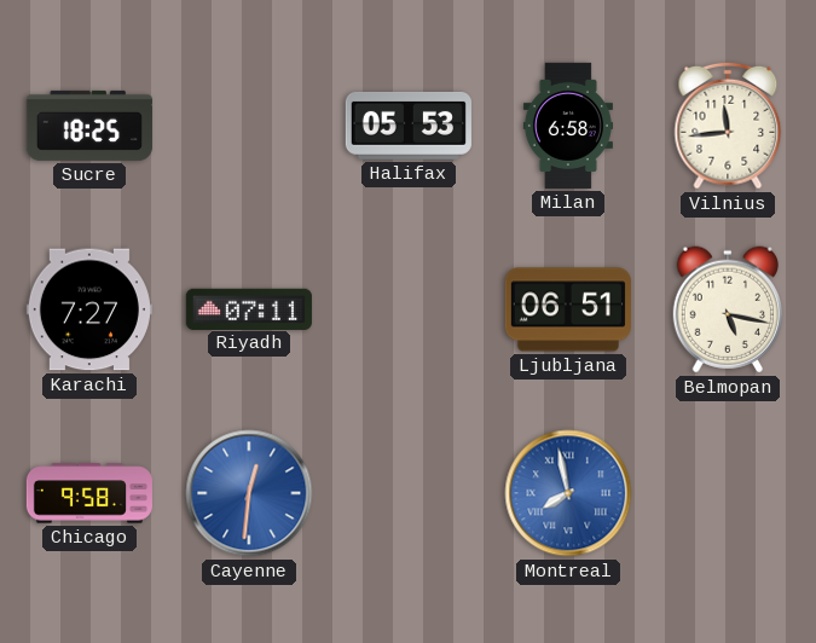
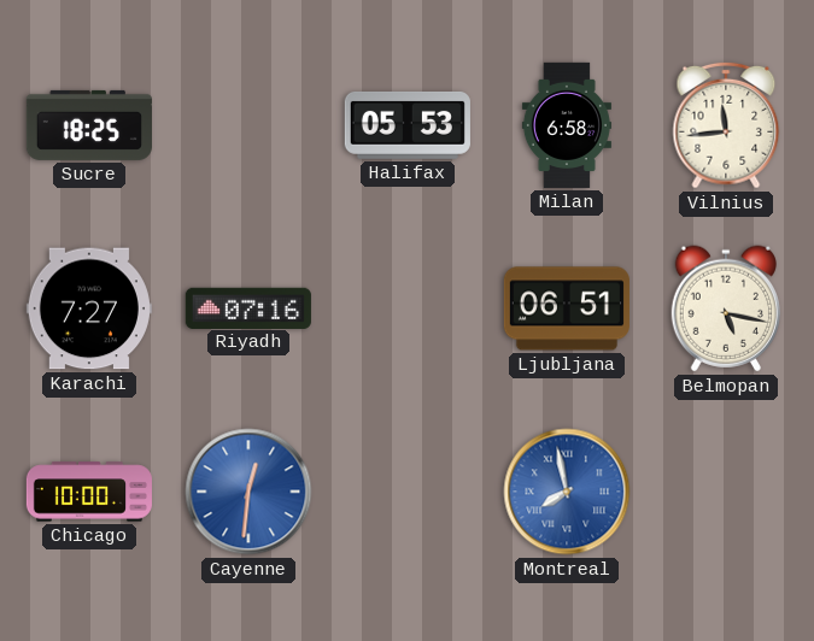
Riyadh: 07:11 -> 07:16 (248, 307)
Chicago: 9:58 -> 10:00 (89, 492)
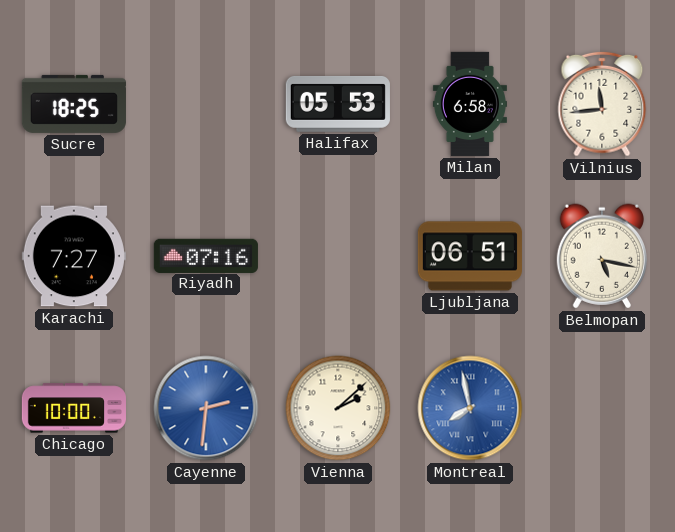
Cayenne: 12:31 -> 2:31 (206, 408)
Vienna: none -> 2:08 (338, 408)
